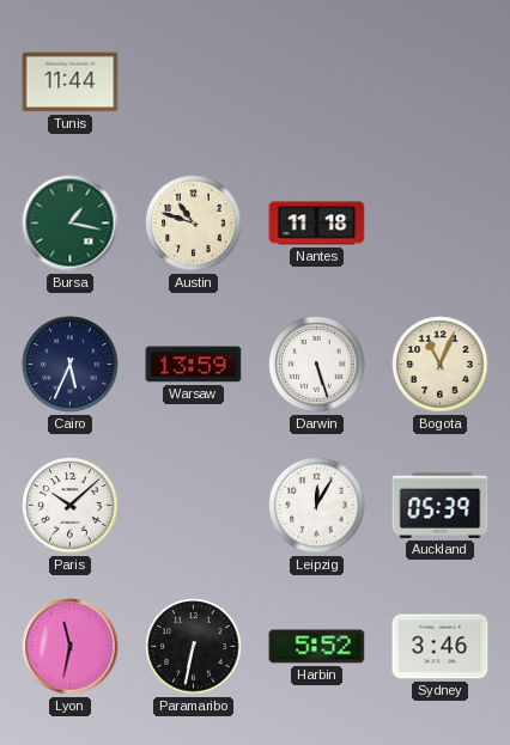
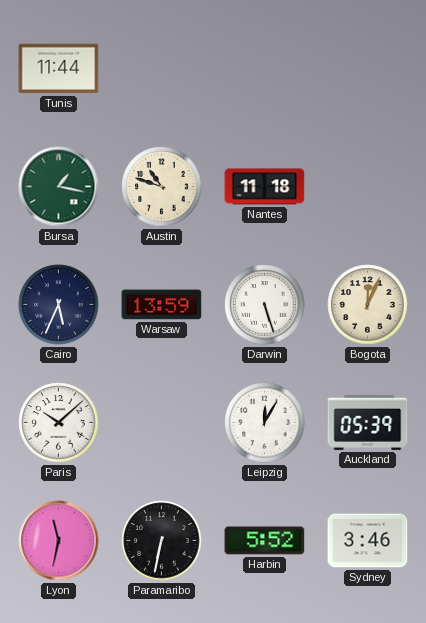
Bogota: 11:04 -> 12:04 (368, 305)
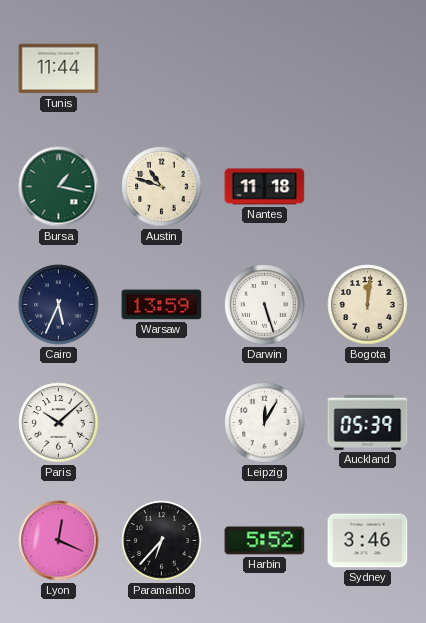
Bogota: 12:04 -> 12:01 (368, 305)
Lyon: 11:32 -> 12:19 (59, 541)
Paramaribo: 6:32 -> 6:37 (162, 541)
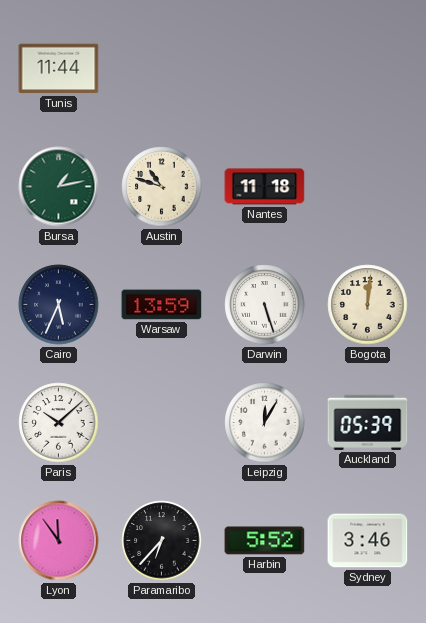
Bursa: 1:17 -> 1:13 (59, 187)
Lyon: 12:19 -> 11:54 (59, 541)
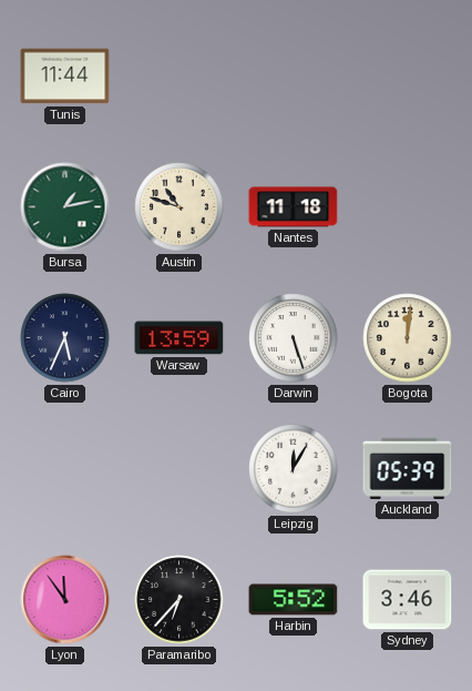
Paris: 10:08 -> none (59, 423)
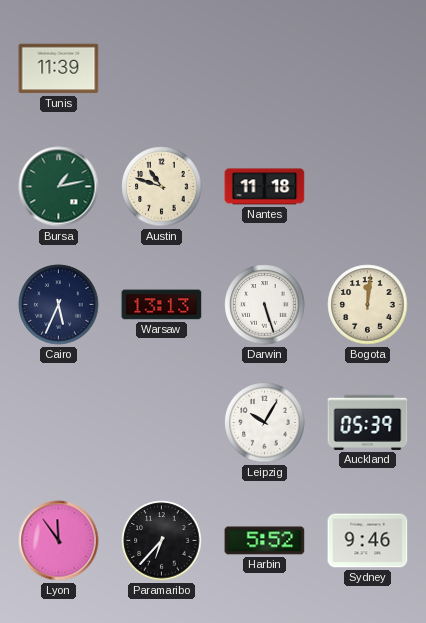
Tunis: 11:44 -> 11:39 (59, 69)
Warsaw: 13:59 -> 13:13 (162, 305)
Leipzig: 12:05 -> 10:05 (265, 423)
Sydney: 3:46 -> 9:46 (368, 541)
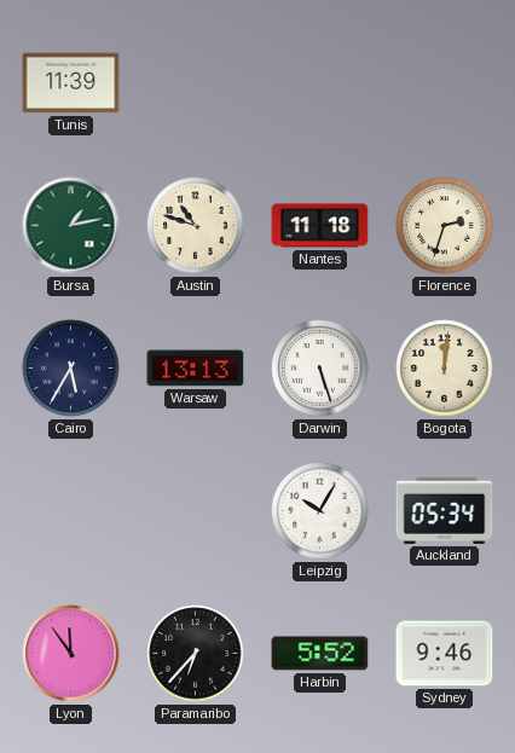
Florence: none -> 2:33 (445, 226)
Cairo: 5:34 -> 5:35 (71, 369)
Auckland: 05:39 -> 05:34 (445, 510)
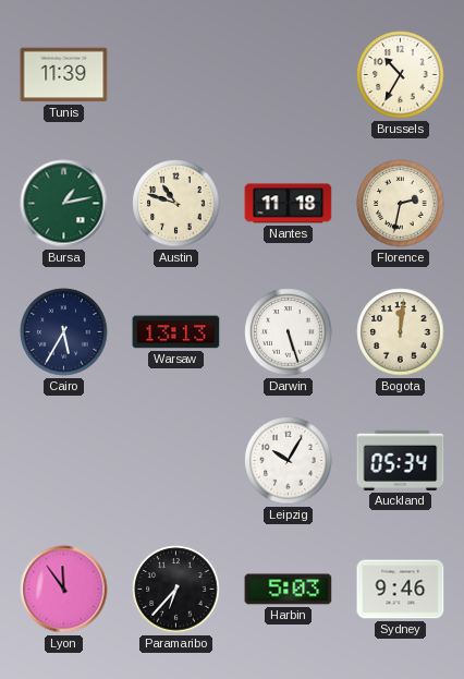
Brussels: none -> 10:35 (401, 75)
Florence: 2:33 -> 2:32 (401, 204)
Harbin: 5:52 -> 5:03 (289, 590)
